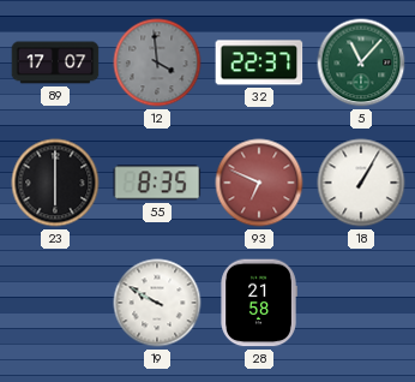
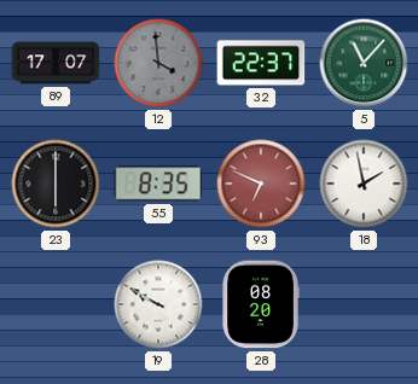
18: 1:05 -> 1:58 (364, 184)
28: 21:58 -> 08:20 (261, 304)
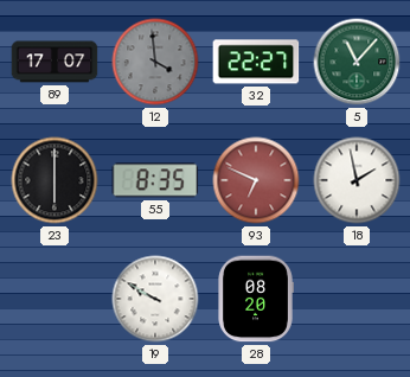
32: 22:37 -> 22:27 (256, 62)
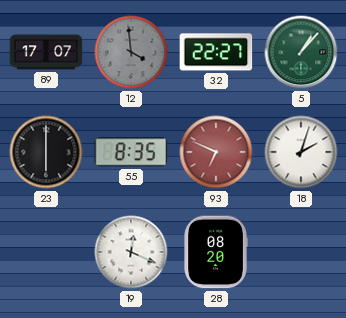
5: 11:07 -> 1:07 (301, 52)
18: 1:58 -> 2:03 (301, 152)
19: 9:50 -> 12:19 (131, 252)
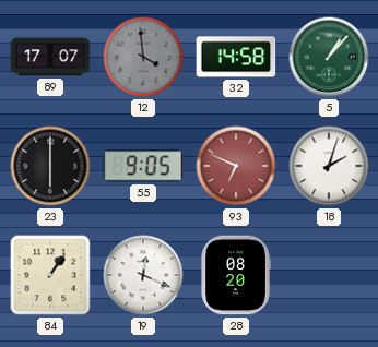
32: 22:27 -> 14:58 (236, 57)
55: 8:35 -> 9:05 (143, 166)
84: none -> 1:06 (50, 275)
